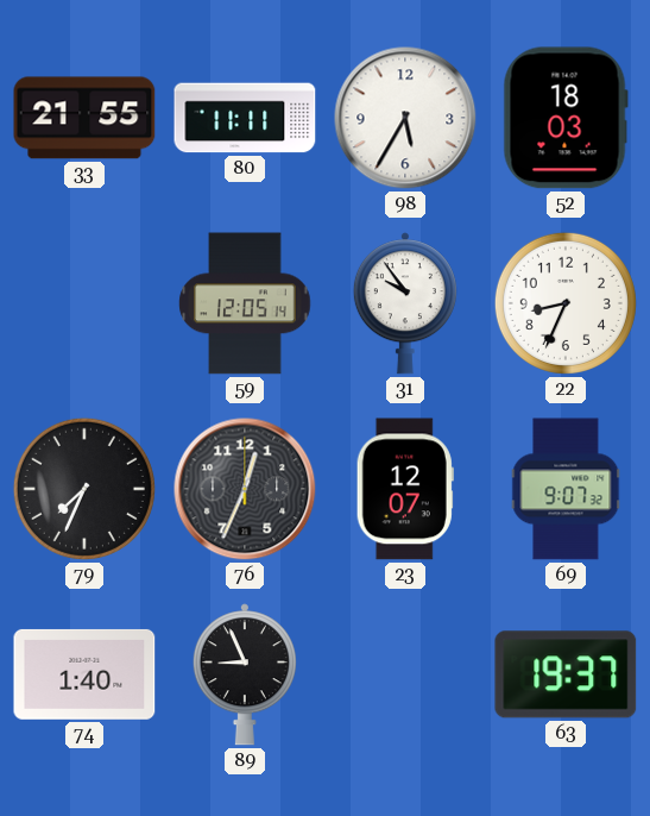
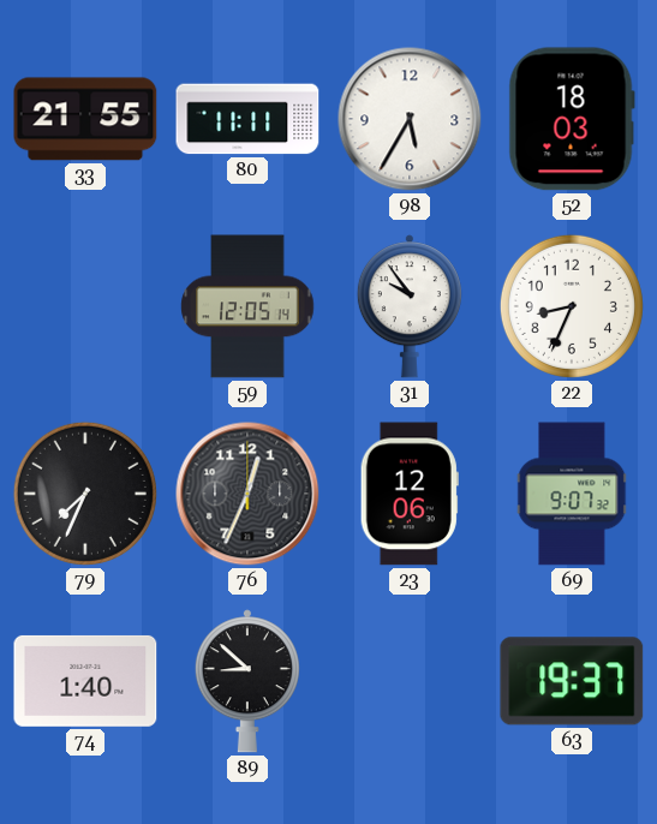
23: 12:07 -> 12:06 (410, 494)
89: 8:56 -> 8:52 (247, 681)
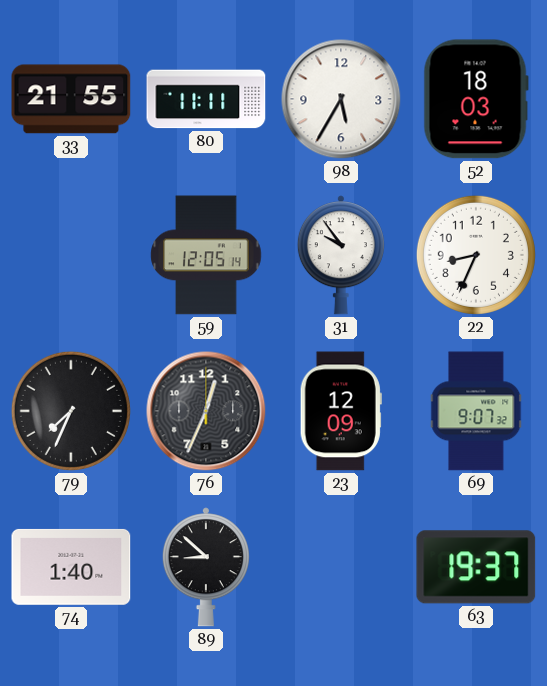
23: 12:06 -> 12:09 (341, 411)
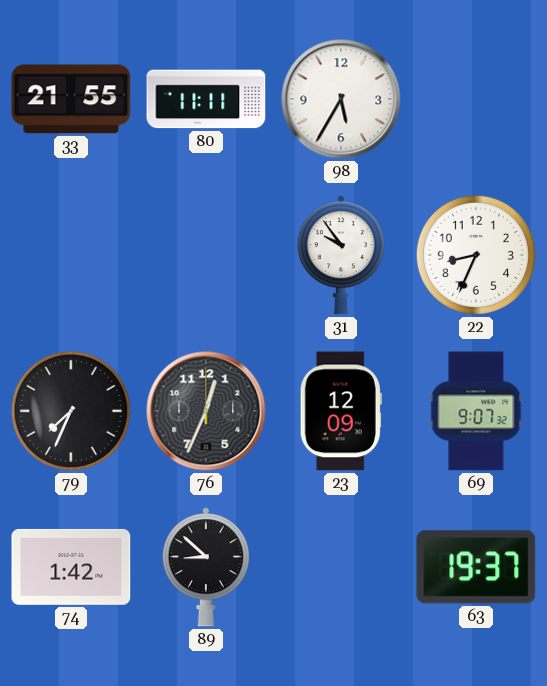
52: 18:03 -> none (476, 99)
59: 12:05 -> none (206, 255)
74: 1:40 -> 1:42 (71, 567)
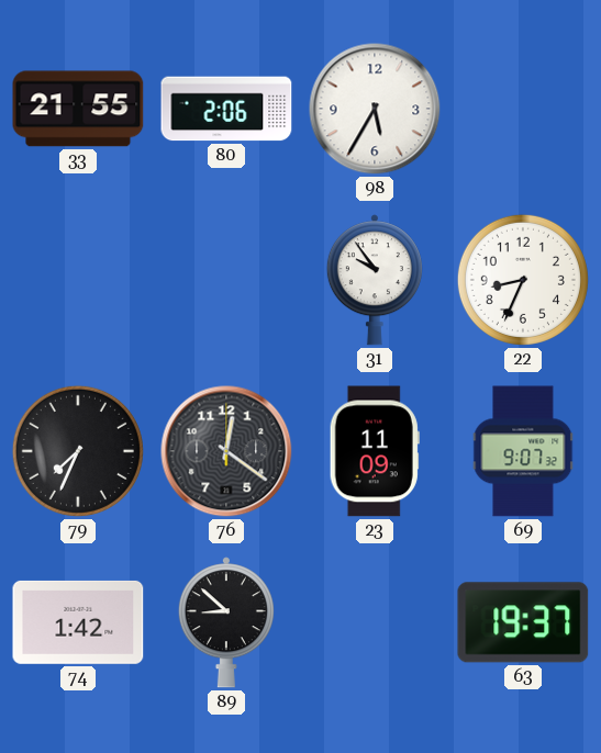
80: 11:11 -> 2:06 (226, 109)
76: 12:34 -> 12:21 (226, 451)
23: 12:09 -> 11:09 (375, 451)
